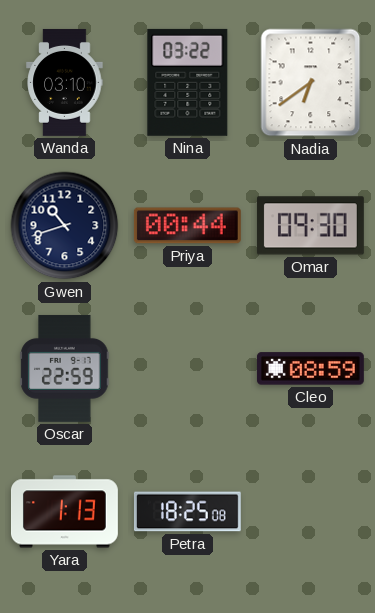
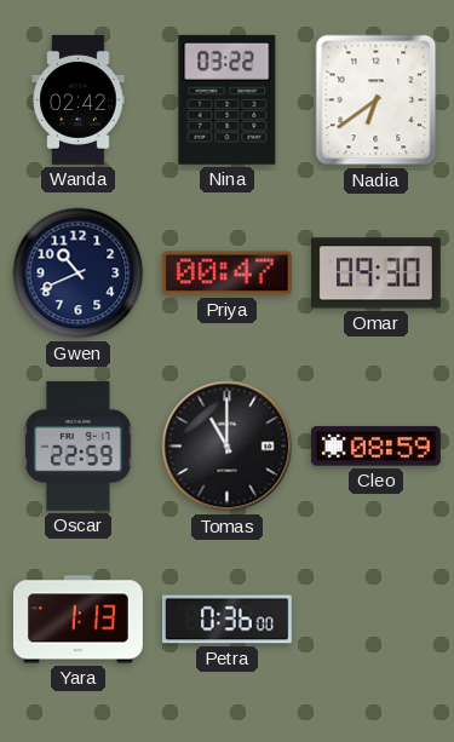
Wanda: 03:10 -> 02:42 (79, 100)
Gwen: 10:42 -> 10:41 (79, 274)
Priya: 00:44 -> 00:47 (226, 274)
Tomas: none -> 11:00 (228, 447)
Petra: 18:25 -> 0:36 (226, 620)
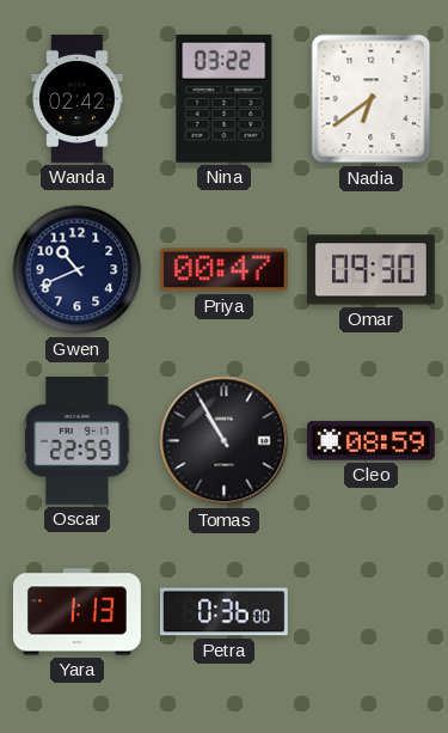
Tomas: 11:00 -> 10:55 (225, 441)
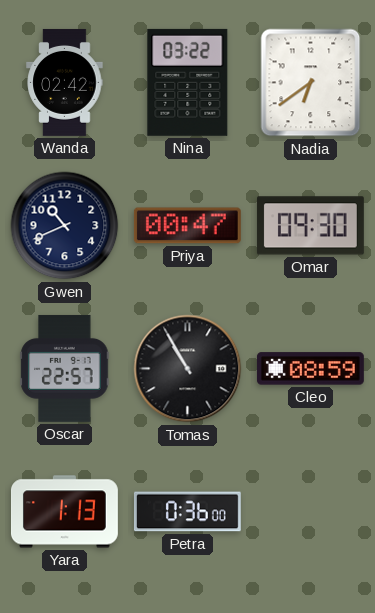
Oscar: 22:59 -> 22:57 (65, 368)
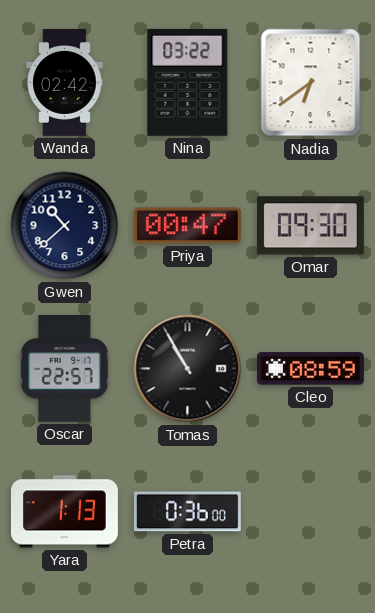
Gwen: 10:41 -> 10:38 (65, 226)
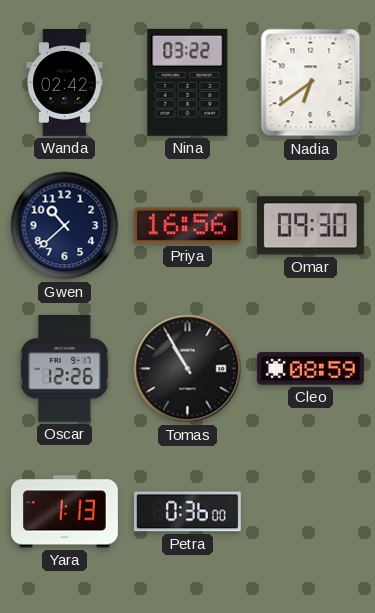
Priya: 00:47 -> 16:56 (187, 226)
Oscar: 22:57 -> 12:26 (65, 368)
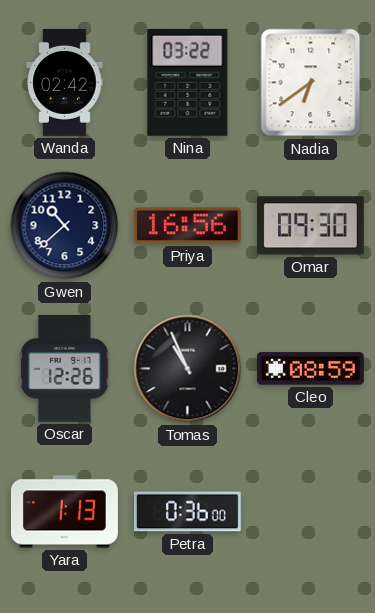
Tomas: 10:55 -> 10:56 (188, 369)
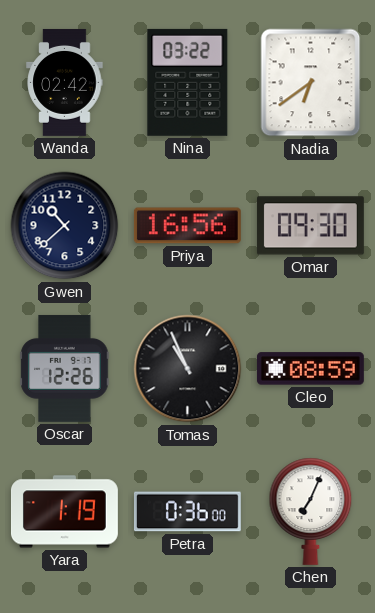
Yara: 1:13 -> 1:19 (64, 512)
Chen: none -> 7:04 (311, 511)
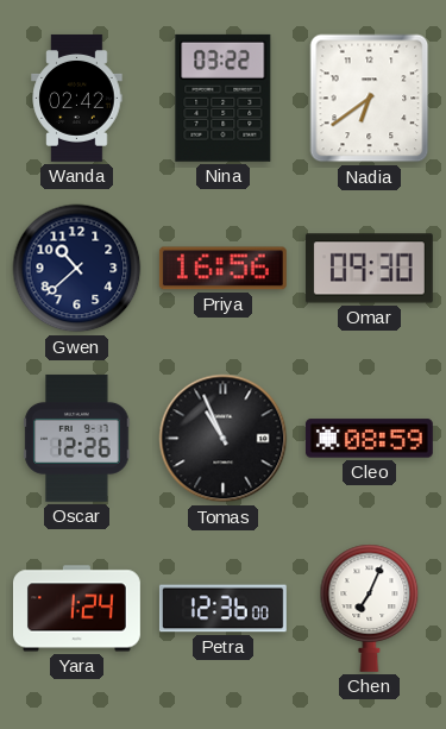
Yara: 1:19 -> 1:24 (76, 609)
Petra: 0:36 -> 12:36 (222, 609)
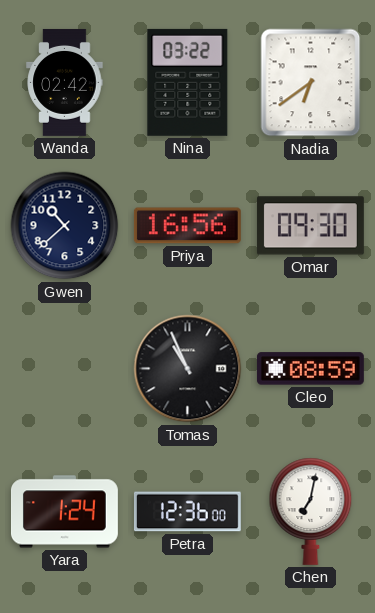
Oscar: 12:26 -> none (77, 438)
Chen: 7:04 -> 7:02 (311, 511)
